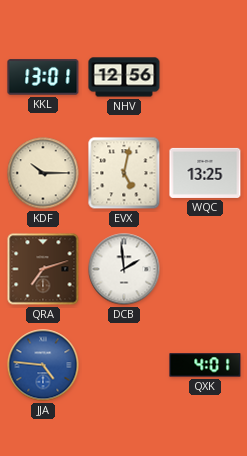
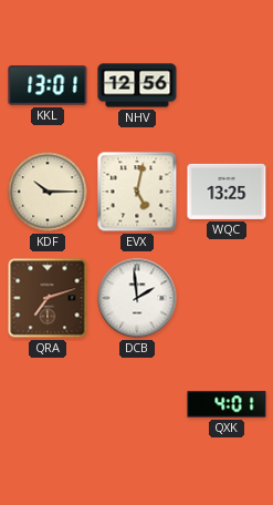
JJA: 4:46 -> none (43, 365)
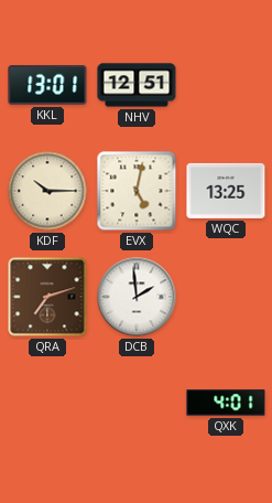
NHV: 12:56 -> 12:51 (137, 85)
